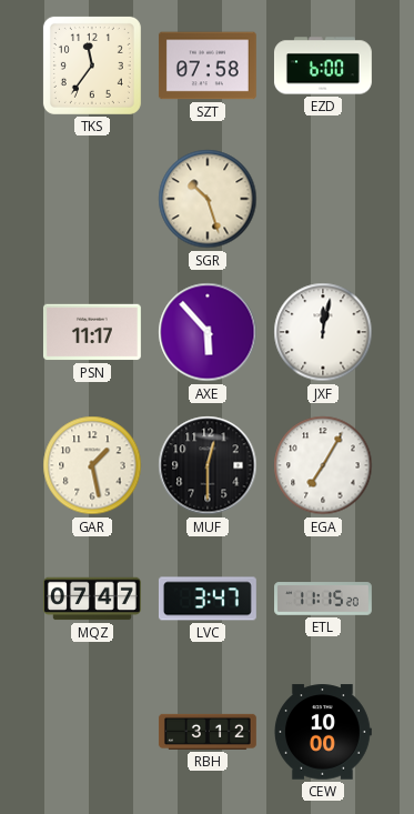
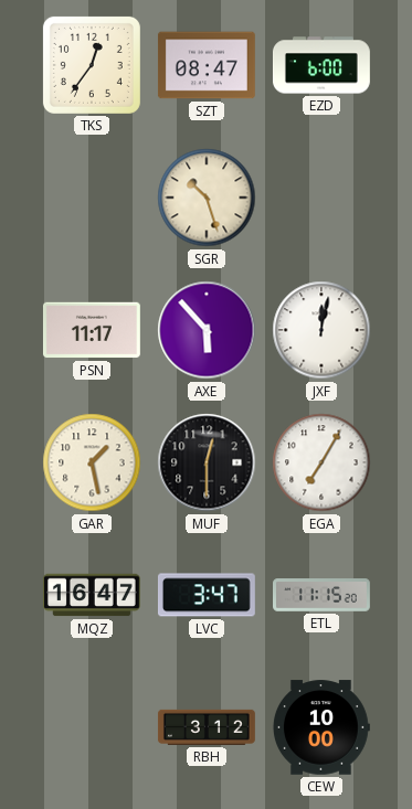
TKS: 11:36 -> 12:36 (92, 65)
SZT: 07:58 -> 08:47 (207, 65)
MQZ: 07:47 -> 16:47 (92, 595)
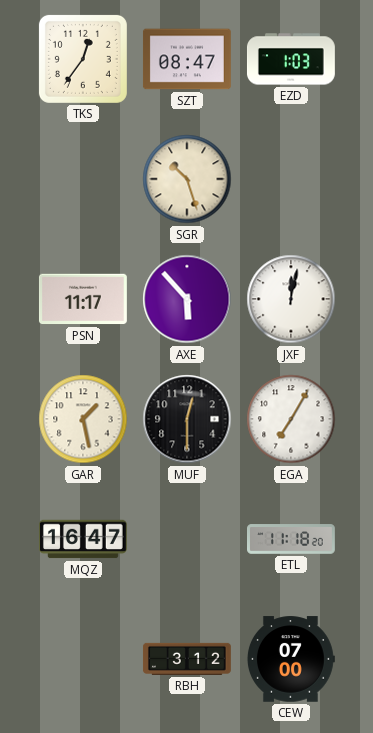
EZD: 6:00 -> 1:03 (291, 59)
LVC: 3:47 -> none (207, 595)
ETL: 11:15 -> 11:18 (292, 539)
CEW: 10:00 -> 07:00 (290, 659)
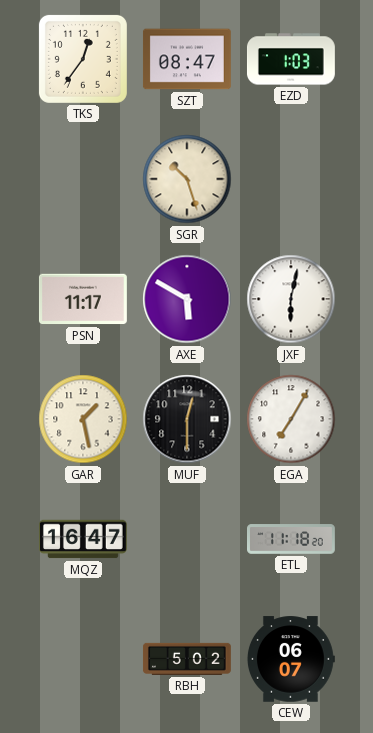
AXE: 5:53 -> 5:50 (187, 299)
JXF: 12:02 -> 6:02 (291, 299)
RBH: 3:12 -> 5:02 (187, 659)
CEW: 07:00 -> 06:07 (290, 659)
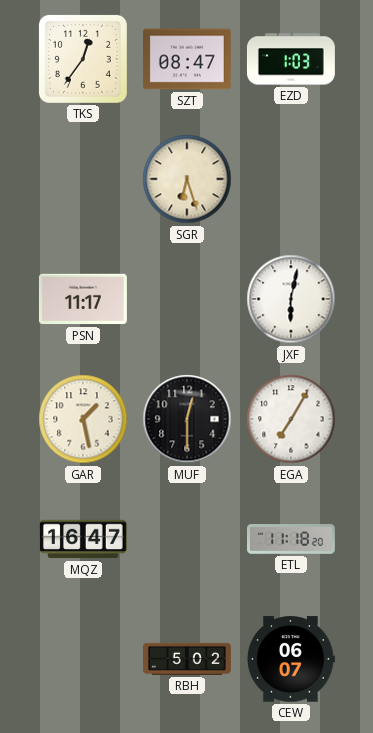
SGR: 10:27 -> 6:27 (187, 179)
AXE: 5:50 -> none (187, 299)
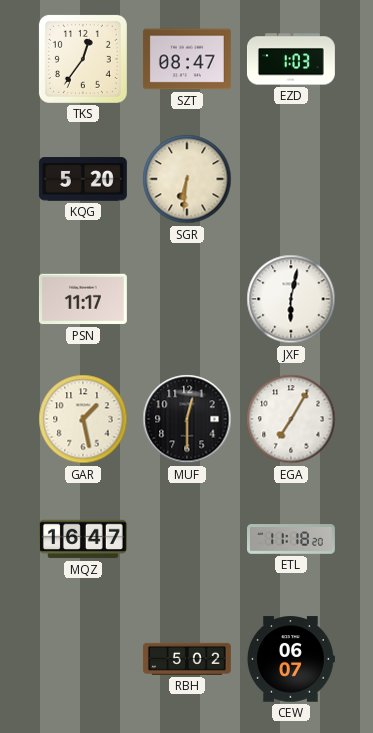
KQG: none -> 5:20 (83, 179)
SGR: 6:27 -> 6:31 (187, 179)
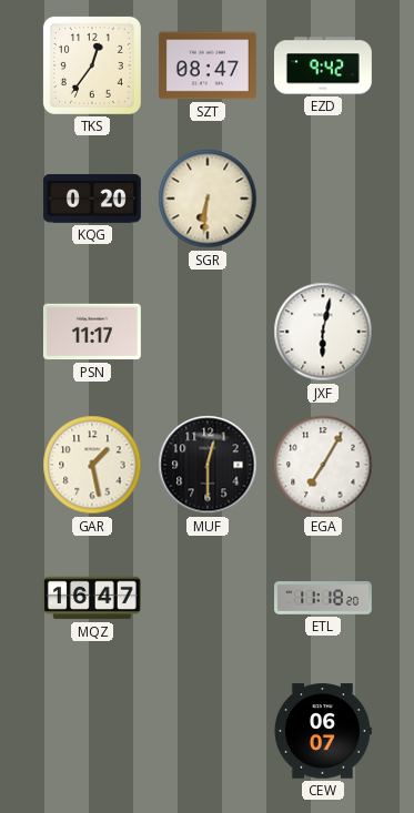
EZD: 1:03 -> 9:42 (323, 65)
KQG: 5:20 -> 0:20 (92, 199)
RBH: 5:02 -> none (187, 659)
